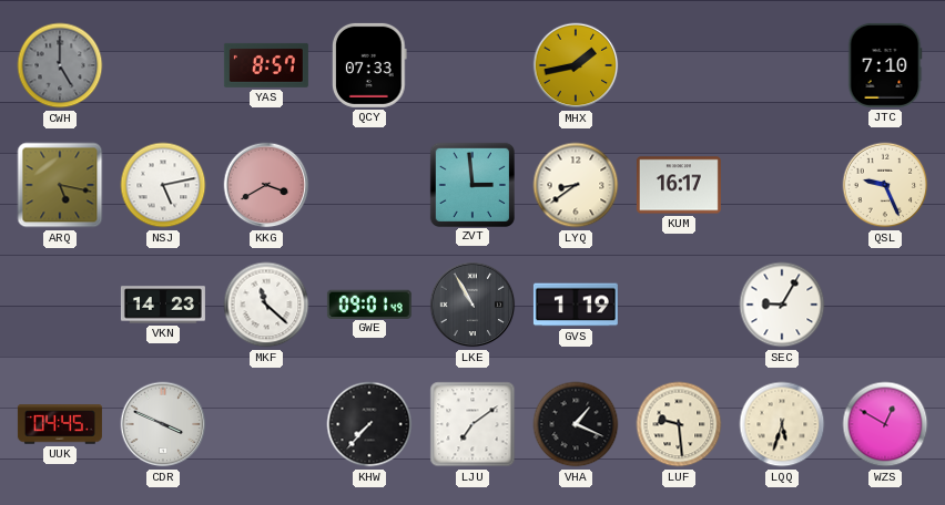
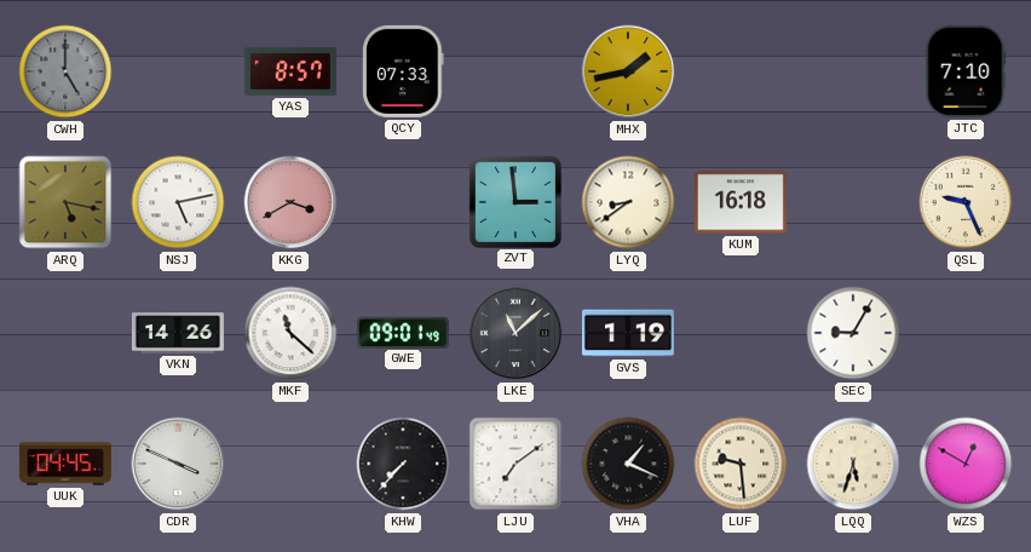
KUM: 16:17 -> 16:18 (741, 202)
VKN: 14:23 -> 14:26 (178, 333)
LKE: 10:55 -> 11:08 (515, 333)
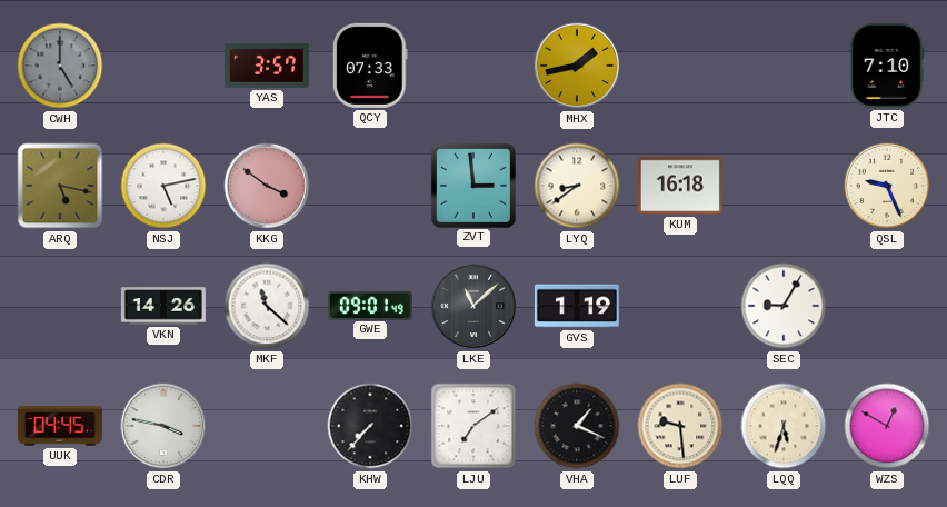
YAS: 8:57 -> 3:57 (267, 66)
KKG: 3:40 -> 3:51 (267, 186)
CDR: 3:49 -> 3:47 (163, 426)
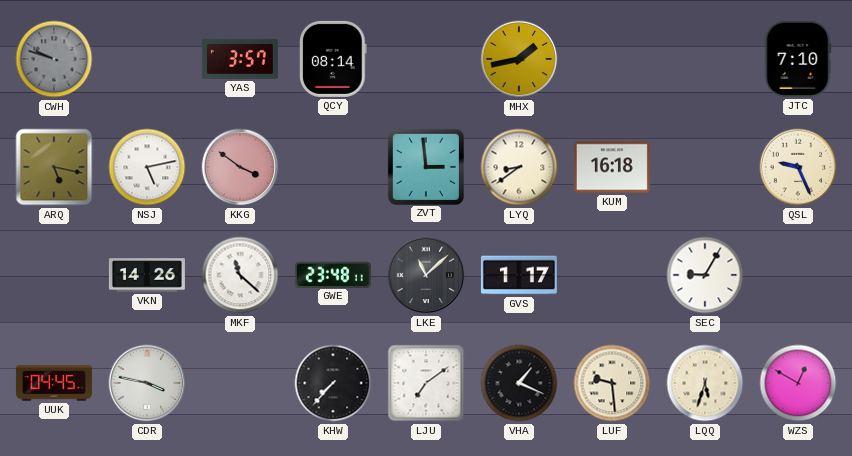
CWH: 5:00 -> 9:48 (54, 59)
QCY: 07:33 -> 08:14 (333, 59)
GWE: 09:01 -> 23:48 (333, 274)
GVS: 1:19 -> 1:17 (519, 275)
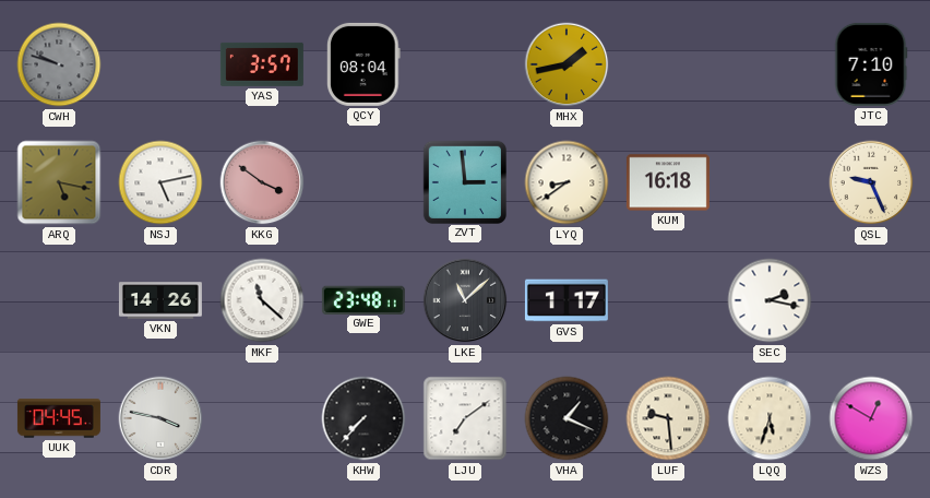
QCY: 08:14 -> 08:04 (363, 64)
SEC: 9:05 -> 2:17 (770, 300)
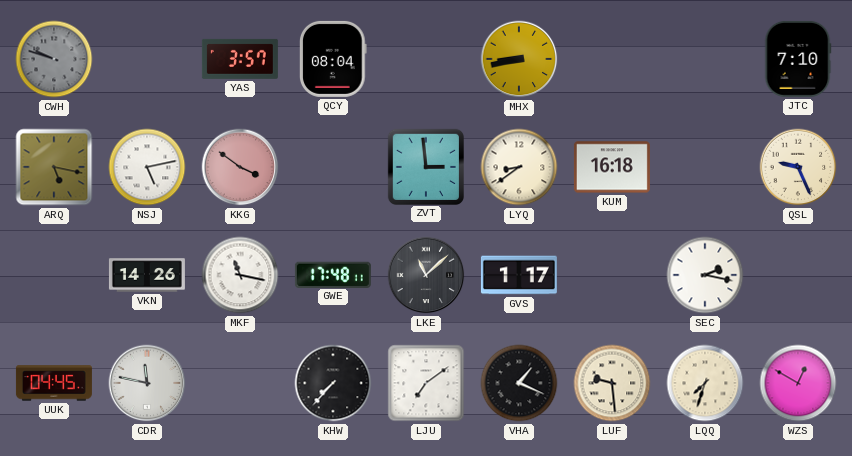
MHX: 1:43 -> 8:43 (519, 59)
MKF: 11:22 -> 11:17 (240, 275)
GWE: 23:48 -> 17:48 (333, 274)
CDR: 3:47 -> 11:47 (147, 383)
LQQ: 5:33 -> 7:33 (705, 383)
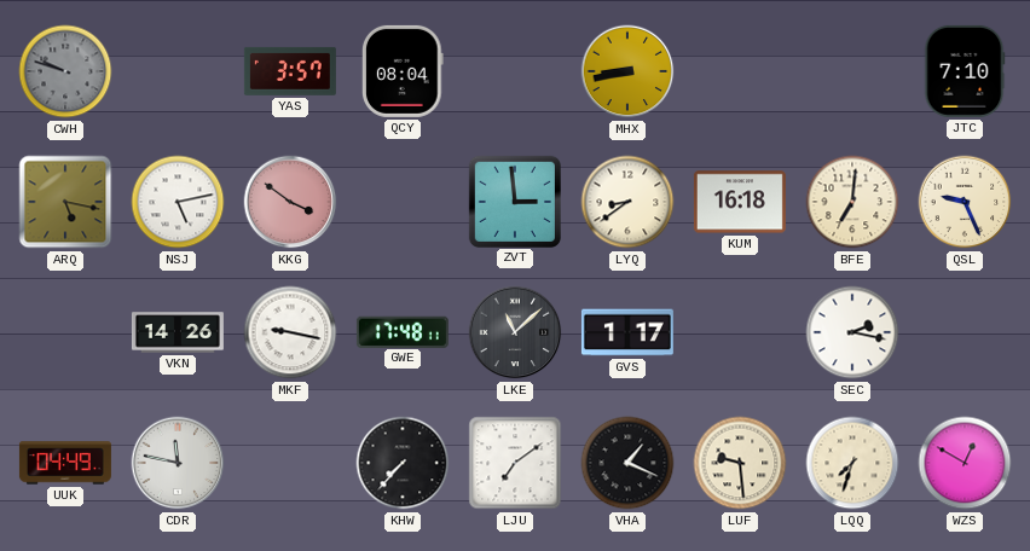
BFE: none -> 7:01 (852, 202)
MKF: 11:17 -> 9:17 (290, 332)
UUK: 04:45 -> 04:49 (65, 463)
